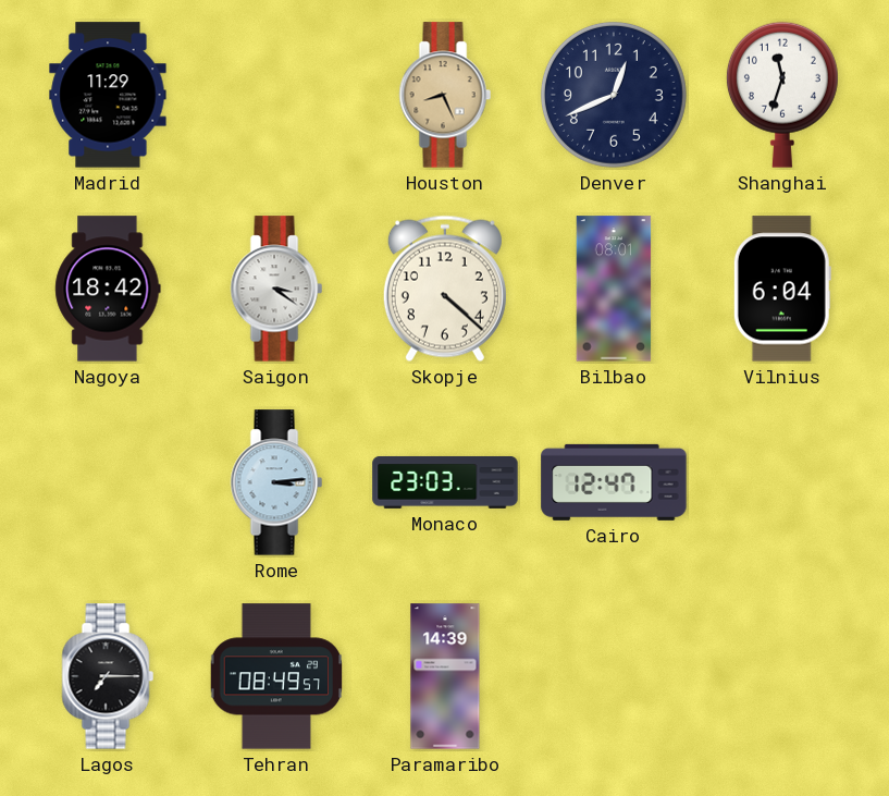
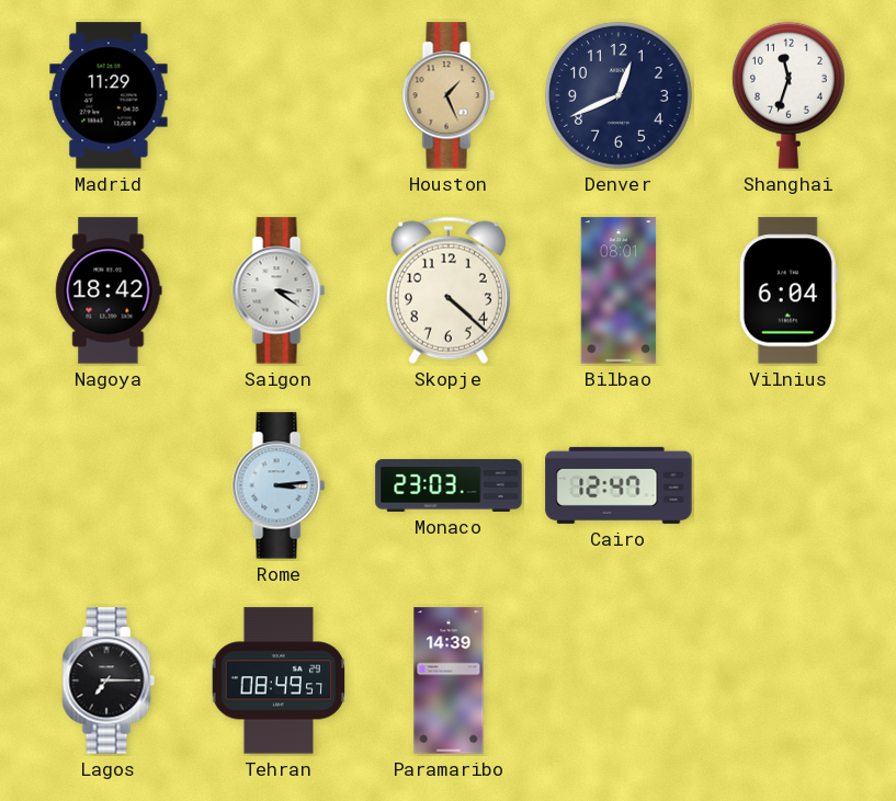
Houston: 8:26 -> 1:26 (449, 95)
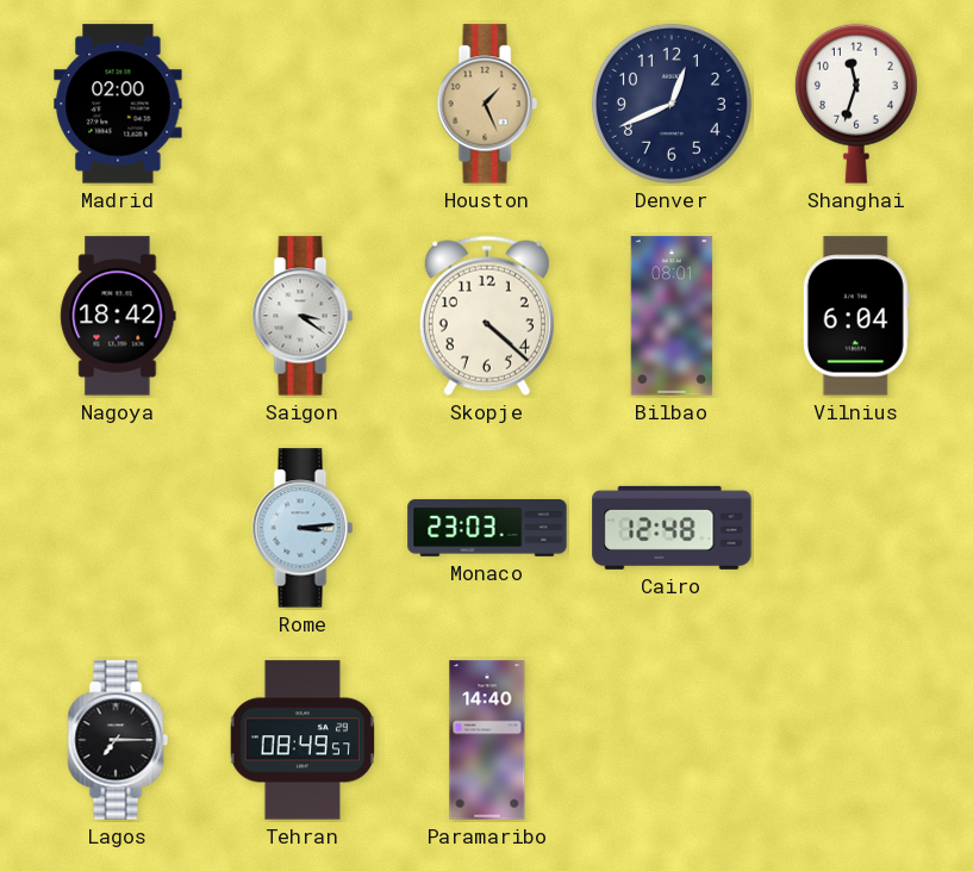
Madrid: 11:29 -> 02:00 (118, 104)
Cairo: 12:47 -> 12:48 (672, 528)
Paramaribo: 14:39 -> 14:40 (487, 740)
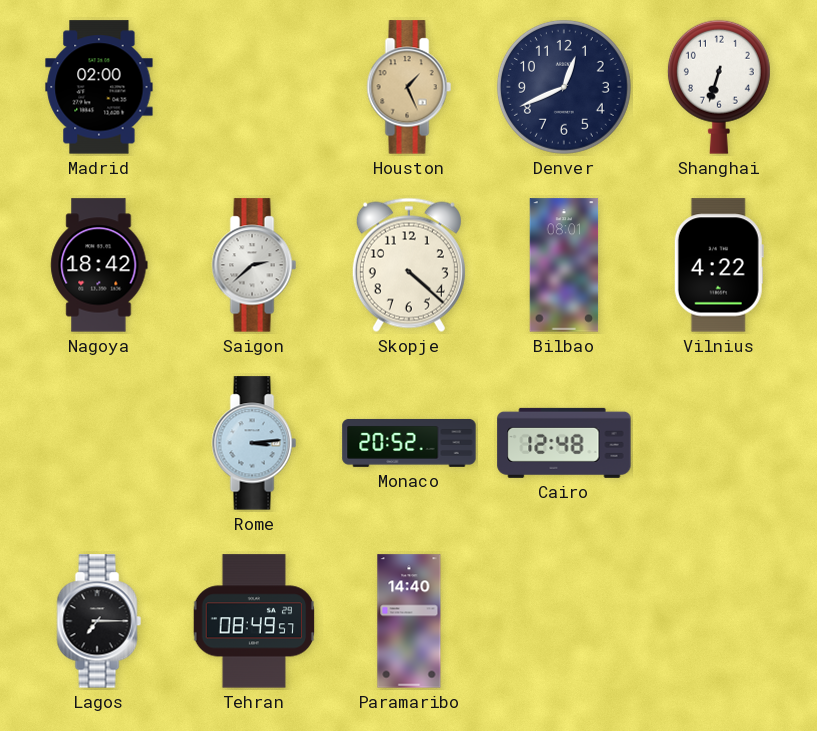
Shanghai: 11:33 -> 6:33 (719, 87)
Saigon: 3:21 -> 2:38 (254, 265)
Vilnius: 6:04 -> 4:22 (719, 265)
Monaco: 23:03 -> 20:52 (409, 443)
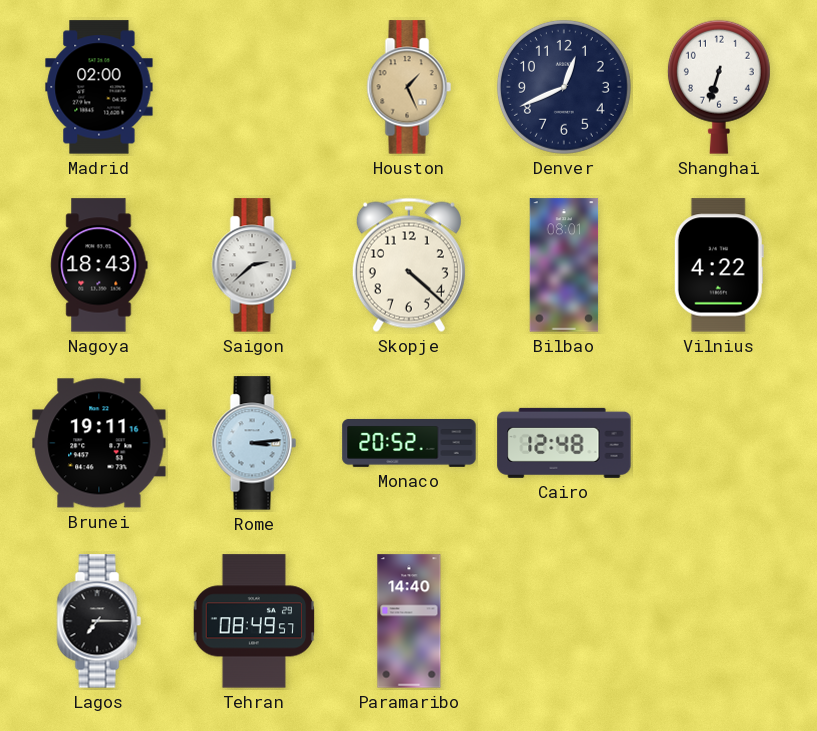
Nagoya: 18:42 -> 18:43 (99, 265)
Brunei: none -> 19:11 (99, 443)
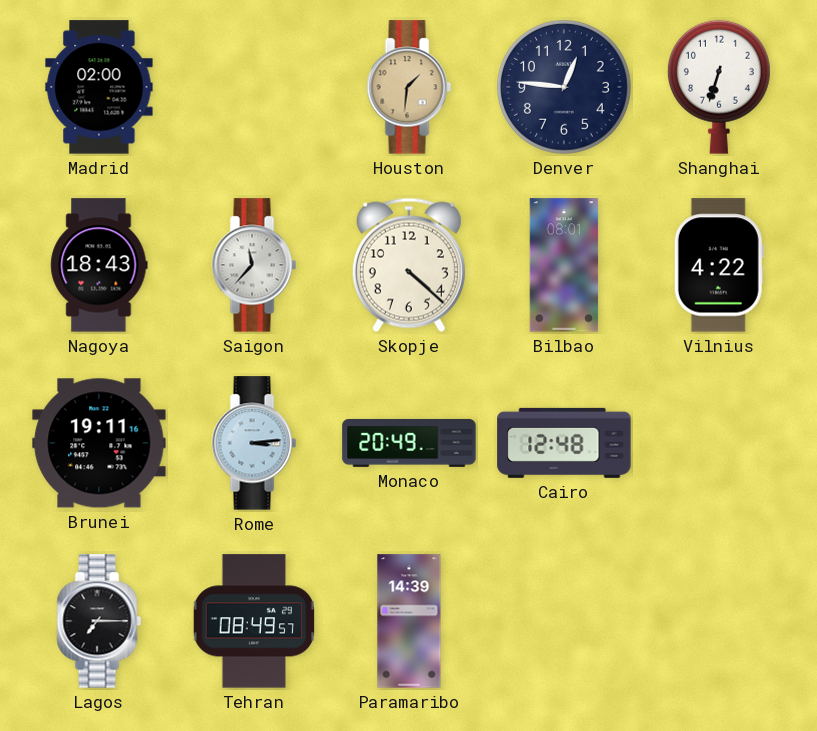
Houston: 1:26 -> 1:31 (409, 87)
Denver: 12:41 -> 12:46 (564, 87)
Saigon: 2:38 -> 11:37 (254, 265)
Monaco: 20:52 -> 20:49 (409, 443)
Paramaribo: 14:40 -> 14:39 (409, 621)
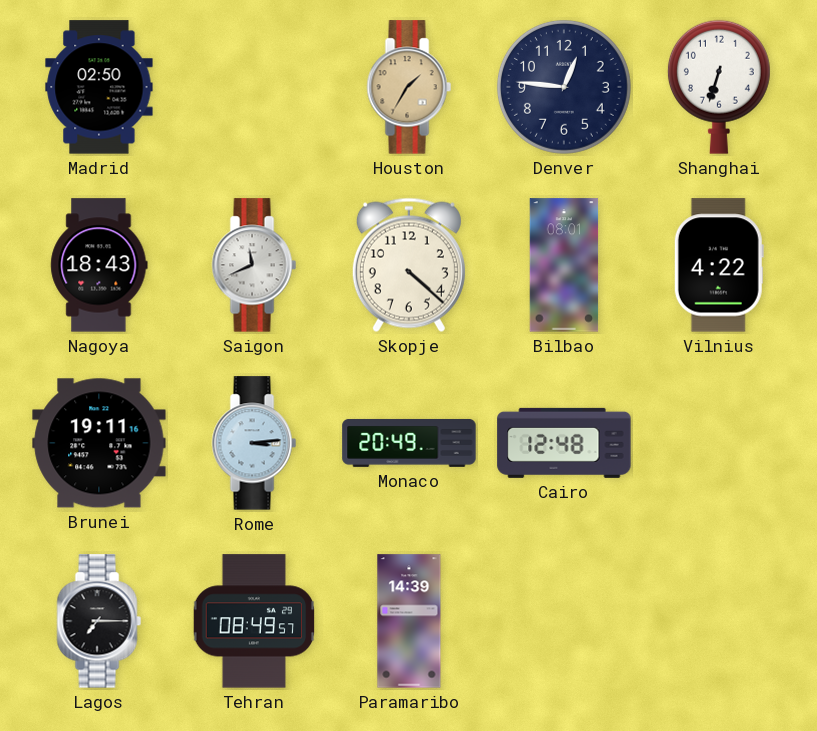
Madrid: 02:00 -> 02:50 (99, 87)
Houston: 1:31 -> 1:35 (409, 87)
Saigon: 11:37 -> 11:41 (254, 265)
